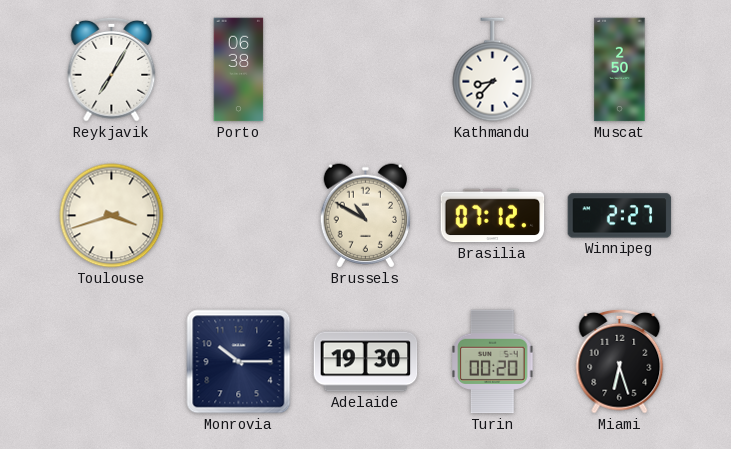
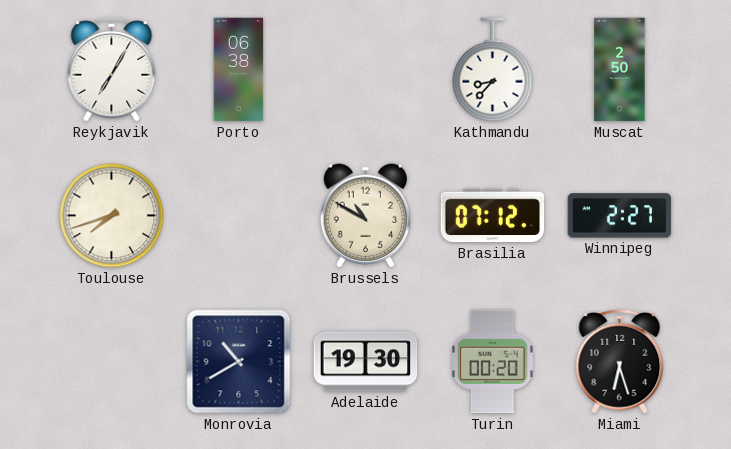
Toulouse: 3:42 -> 7:42 (112, 216)
Monrovia: 10:15 -> 10:40 (239, 362)
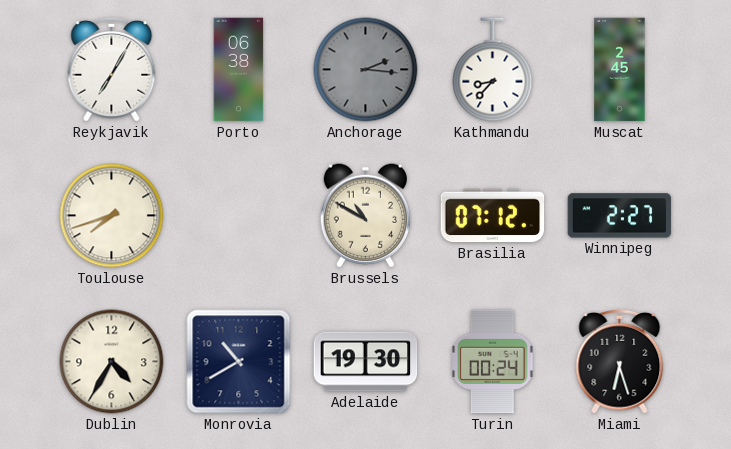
Anchorage: none -> 2:16 (366, 70)
Muscat: 2:50 -> 2:45 (620, 70)
Dublin: none -> 4:35 (112, 362)
Turin: 00:20 -> 00:24 (493, 362)
